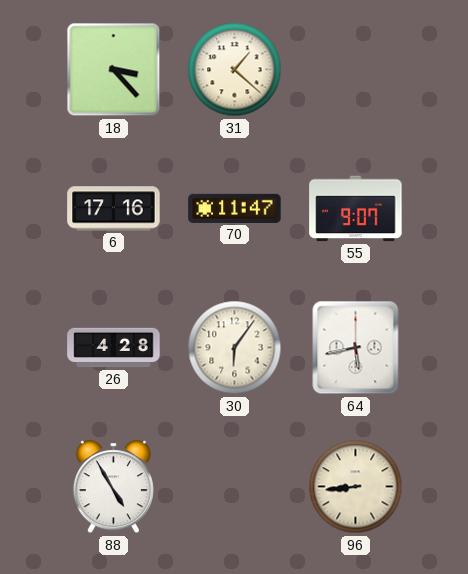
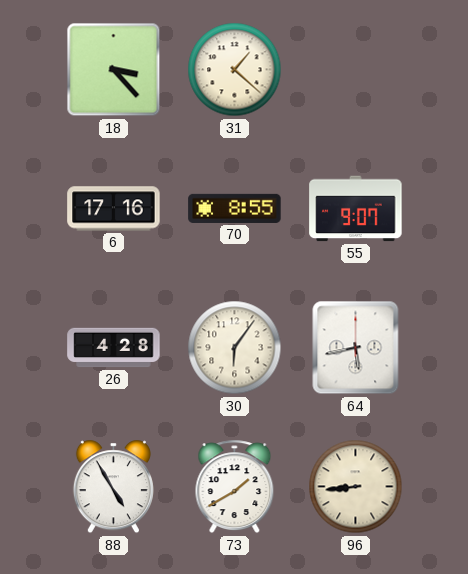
70: 11:47 -> 8:55 (235, 208)
73: none -> 1:40 (235, 487)
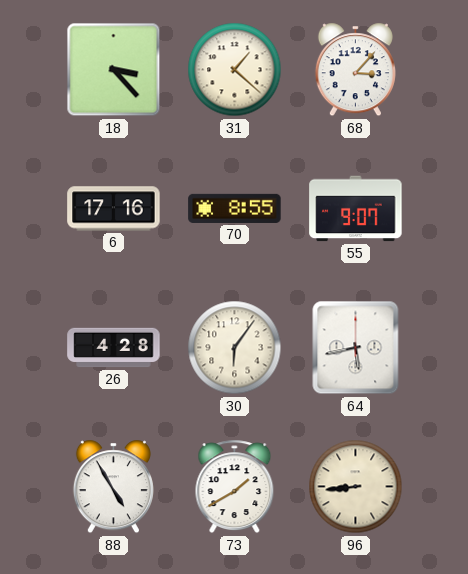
68: none -> 3:07 (355, 70)
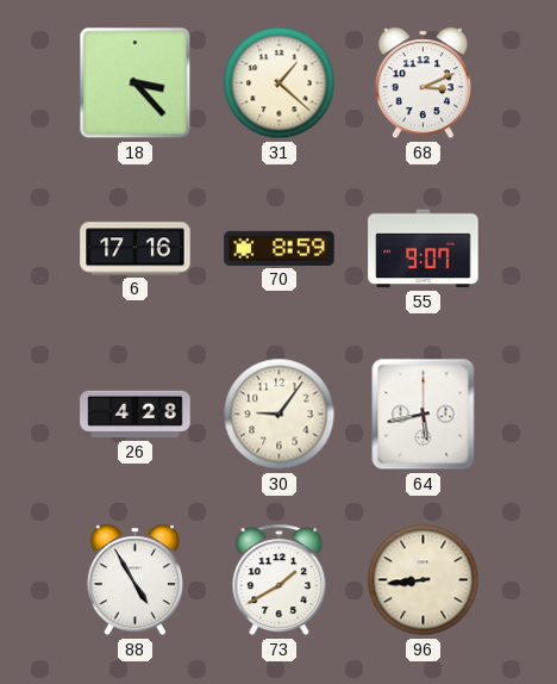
68: 3:07 -> 3:11 (423, 83)
70: 8:55 -> 8:59 (280, 248)
30: 6:06 -> 9:06 (280, 415)
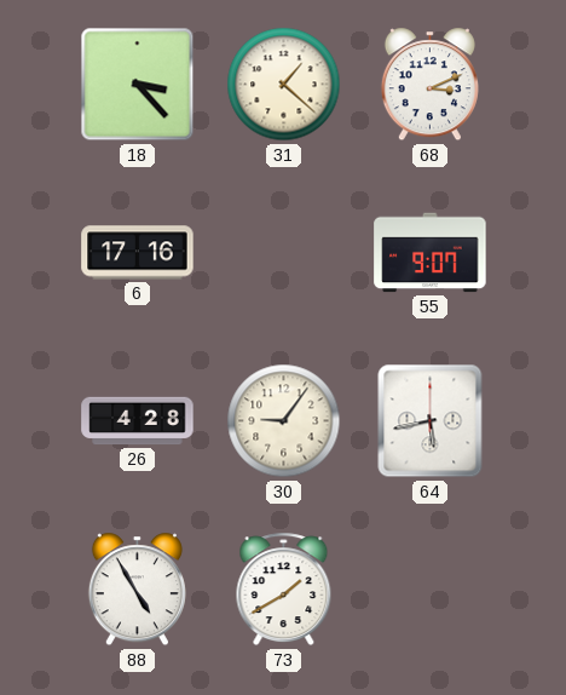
70: 8:59 -> none (280, 248)
96: 8:44 -> none (424, 580)
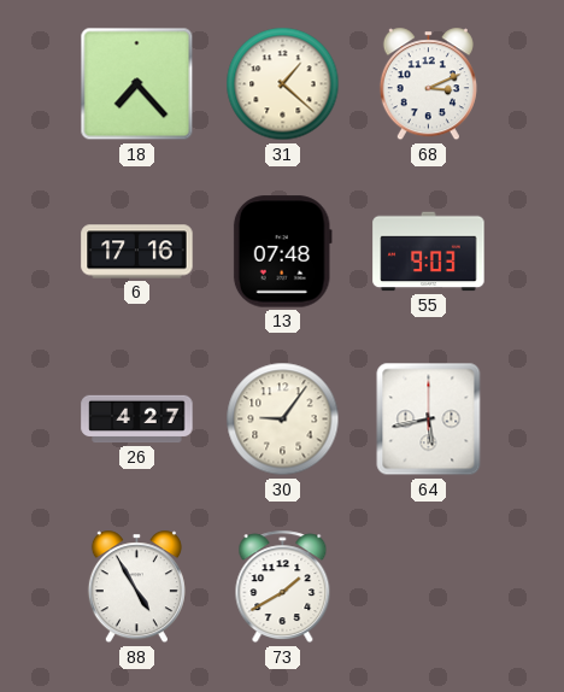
18: 3:23 -> 7:23 (137, 84)
13: none -> 07:48 (282, 252)
55: 9:07 -> 9:03 (429, 252)
26: 4:28 -> 4:27 (137, 420)
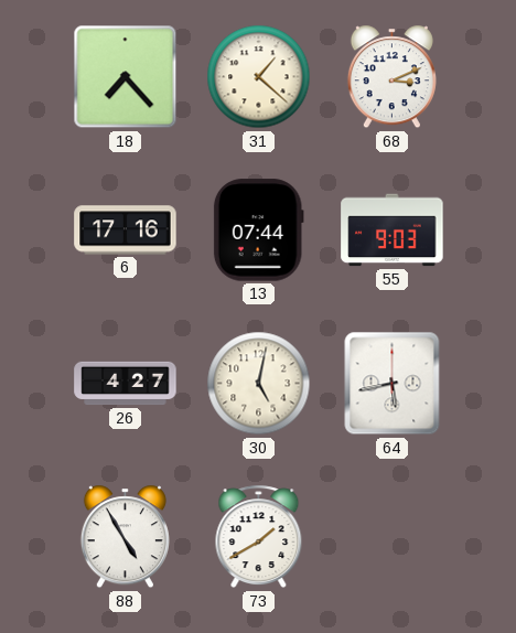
13: 07:48 -> 07:44 (258, 230)
30: 9:06 -> 5:02 (259, 384)
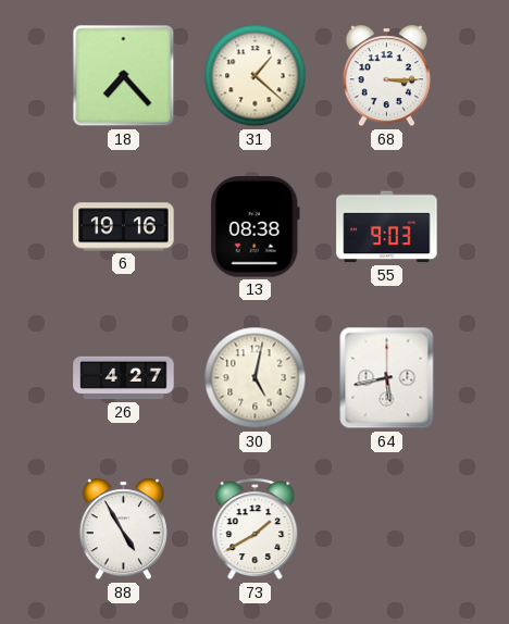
68: 3:11 -> 3:15 (386, 76)
6: 17:16 -> 19:16 (124, 227)
13: 07:44 -> 08:38 (254, 227)
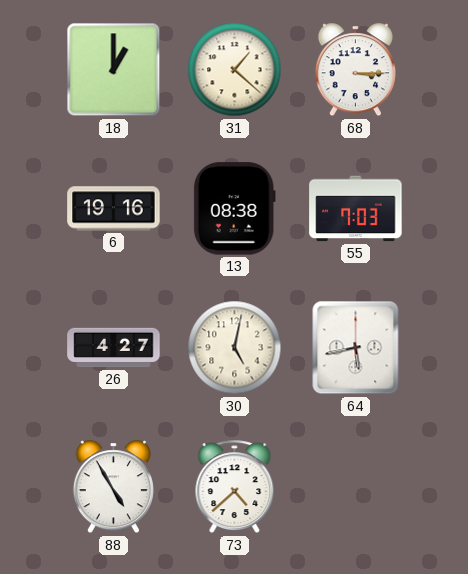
18: 7:23 -> 1:00 (114, 70)
55: 9:03 -> 7:03 (356, 209)
73: 1:40 -> 4:38 (235, 487)
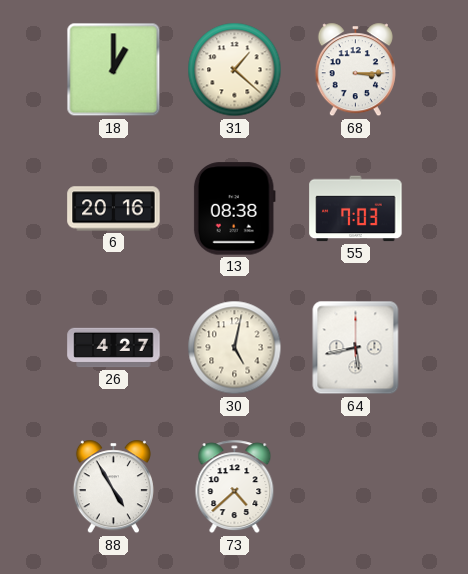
6: 19:16 -> 20:16 (114, 209)
